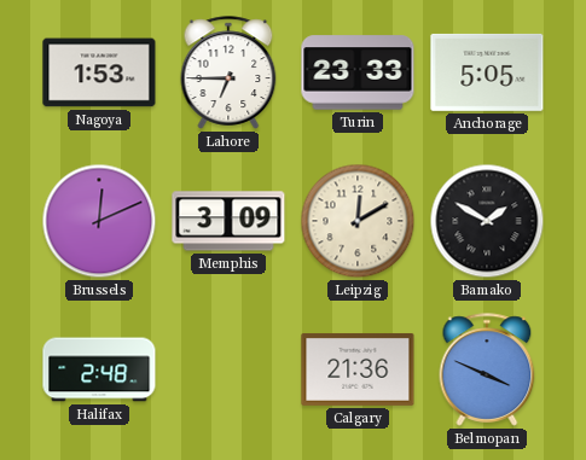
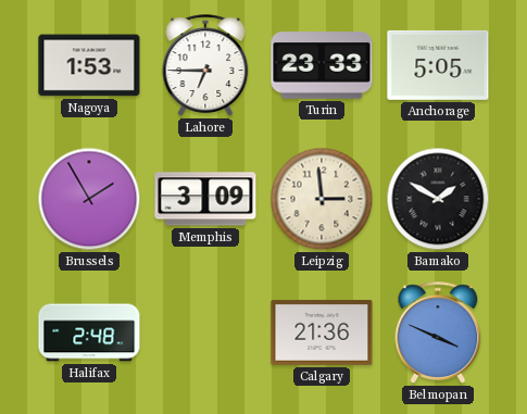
Brussels: 12:11 -> 1:55 (89, 199)
Leipzig: 12:10 -> 2:59 (322, 199)
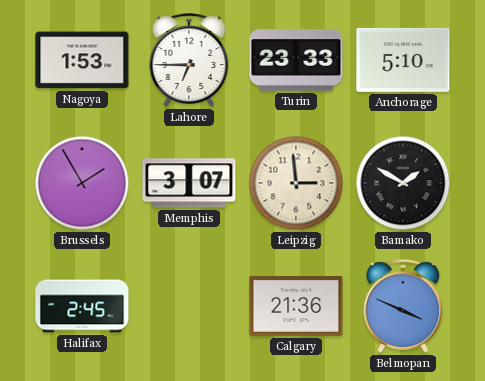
Anchorage: 5:05 -> 5:10 (403, 60)
Memphis: 3:09 -> 3:07 (189, 183)
Halifax: 2:48 -> 2:45 (82, 306)
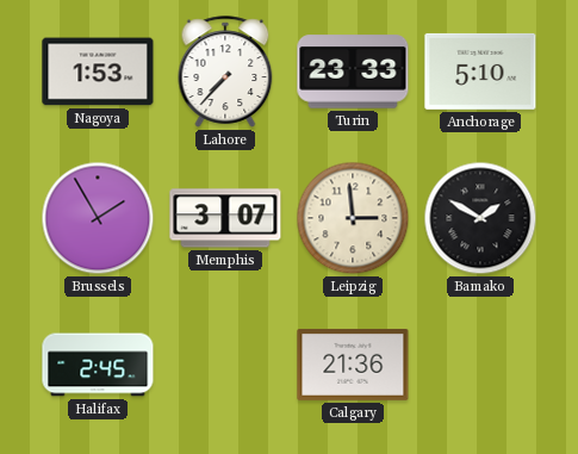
Lahore: 6:45 -> 7:37 (225, 71)
Belmopan: 3:49 -> none (403, 306)
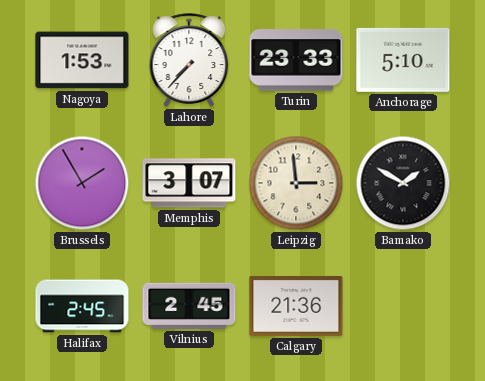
Vilnius: none -> 2:45 (189, 306)
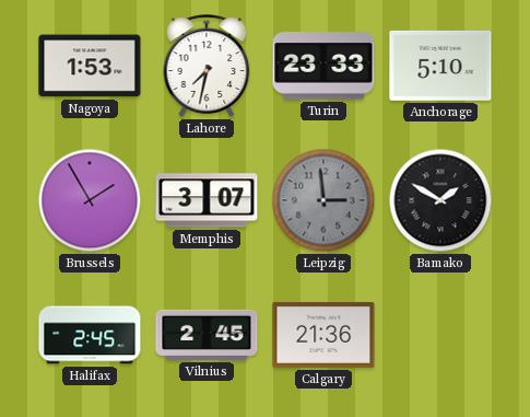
Lahore: 7:37 -> 7:32 (207, 66)
Leipzig dial: cream -> grey (323, 200)
